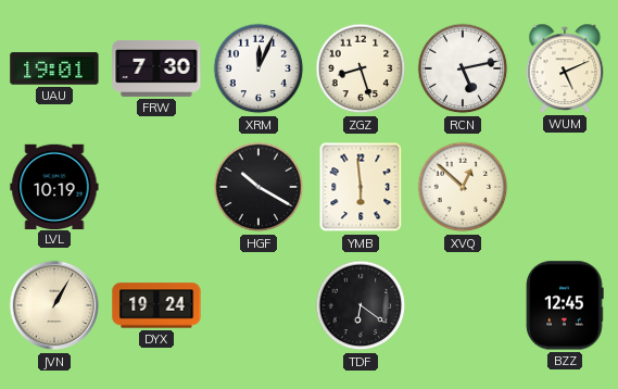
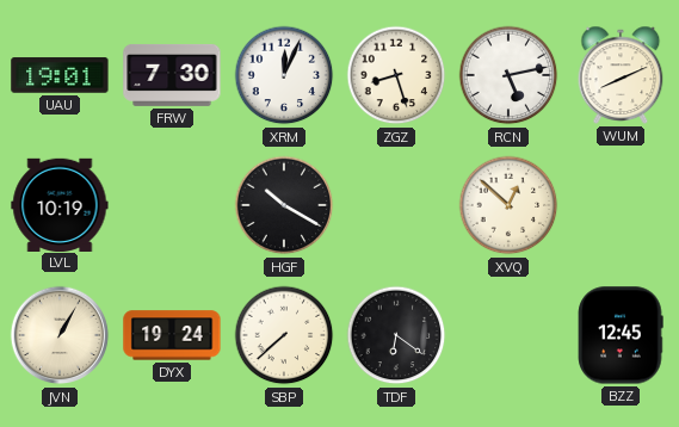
WUM: 5:11 -> 8:11 (621, 75)
YMB: 5:59 -> none (361, 187)
SBP: none -> 7:38 (284, 335)
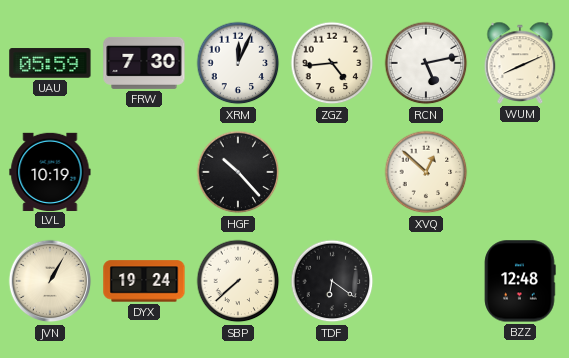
UAU: 19:01 -> 05:59 (50, 63)
ZGZ: 8:27 -> 4:44 (332, 63)
HGF: 10:20 -> 10:23 (238, 172)
BZZ: 12:45 -> 12:48 (520, 281)
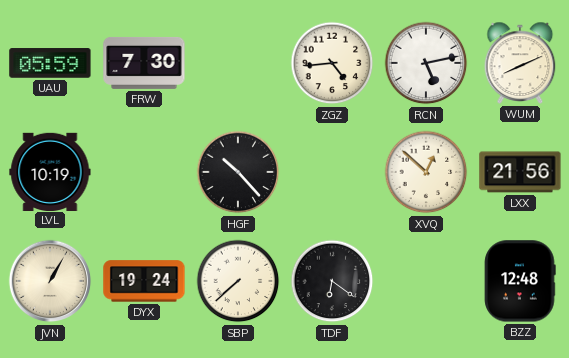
XRM: 12:04 -> none (238, 63)
LXX: none -> 21:56 (520, 172)
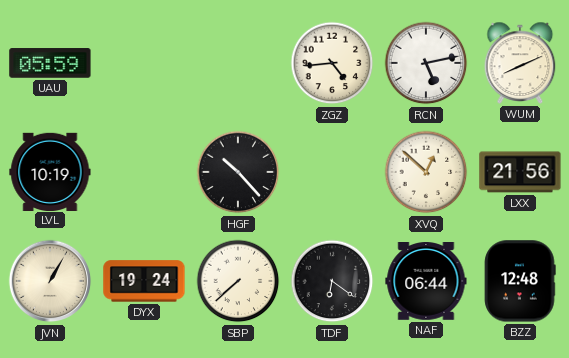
FRW: 7:30 -> none (144, 63)
NAF: none -> 06:44 (426, 282)
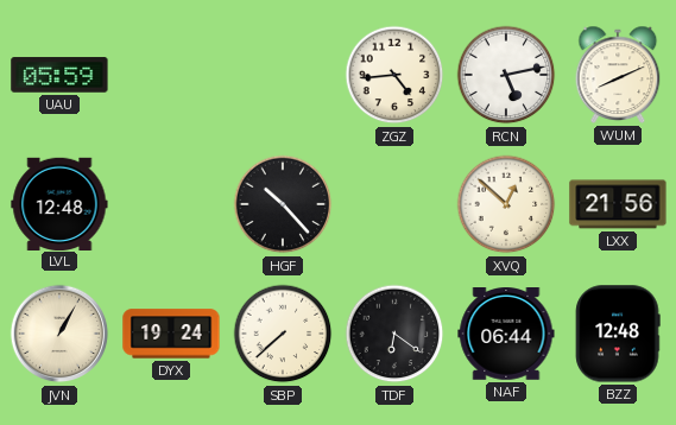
LVL: 10:19 -> 12:48 (59, 203)
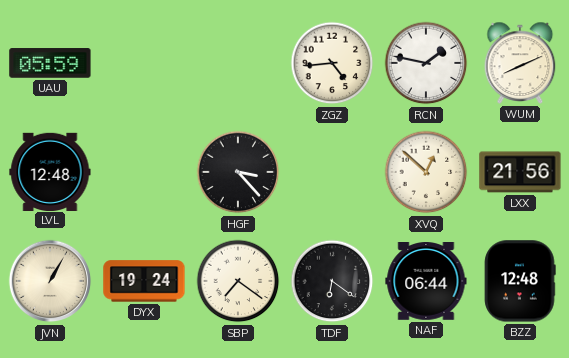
RCN: 5:13 -> 1:47 (426, 63)
HGF: 10:23 -> 3:23 (238, 172)
SBP: 7:38 -> 7:21 (238, 281)
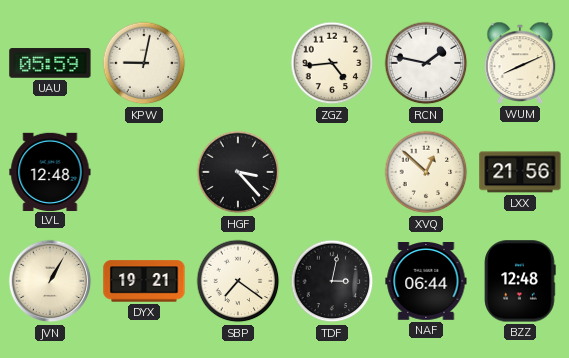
KPW: none -> 9:02 (144, 63)
DYX: 19:24 -> 19:21 (144, 281)
TDF: 6:21 -> 3:02 (332, 281)
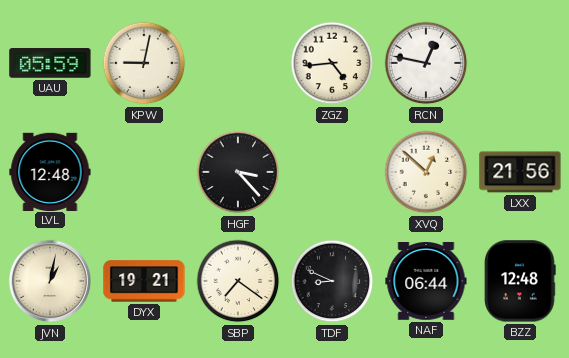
RCN: 1:47 -> 12:47 (426, 63)
WUM: 8:11 -> none (520, 63)
JVN: 1:05 -> 1:02 (50, 281)
TDF: 3:02 -> 8:49 (332, 281)
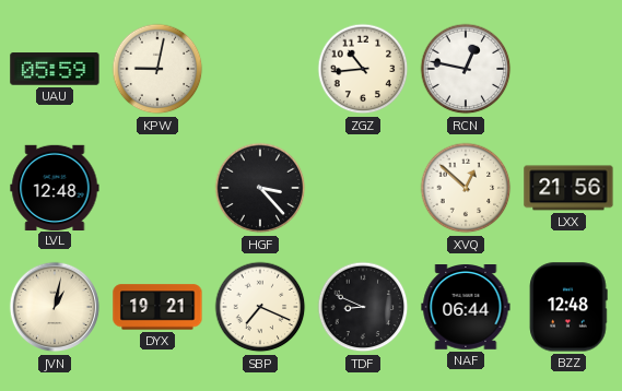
ZGZ: 4:44 -> 10:44 (363, 69)
SBP: 7:21 -> 7:19 (260, 307)
